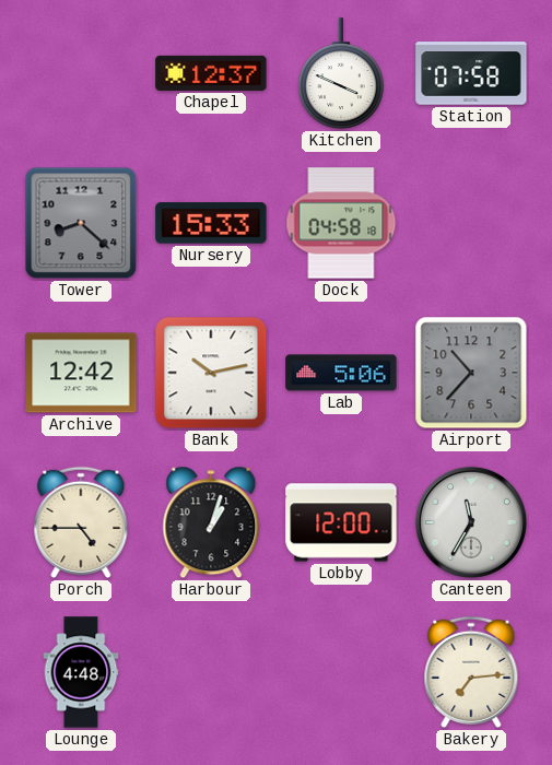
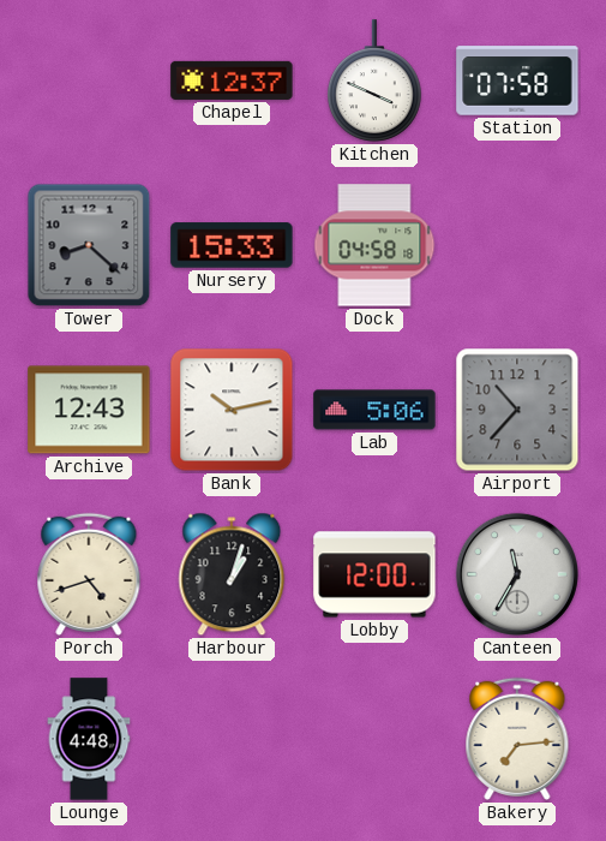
Archive: 12:42 -> 12:43 (89, 410)
Porch: 4:45 -> 4:42 (89, 574)
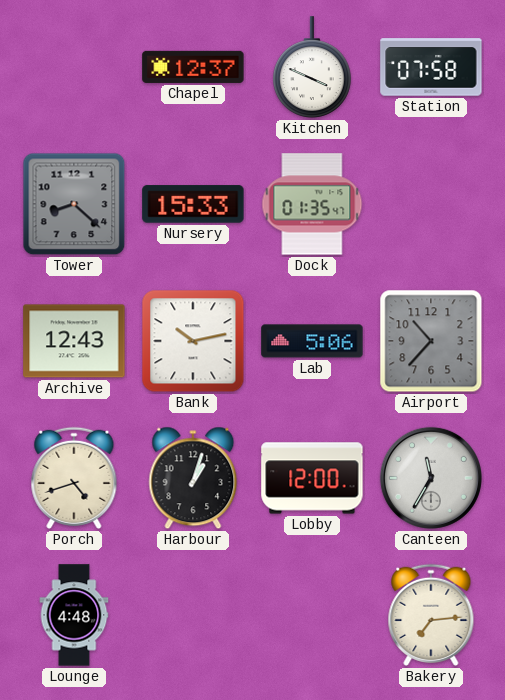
Dock: 04:58 -> 01:35 (312, 204)
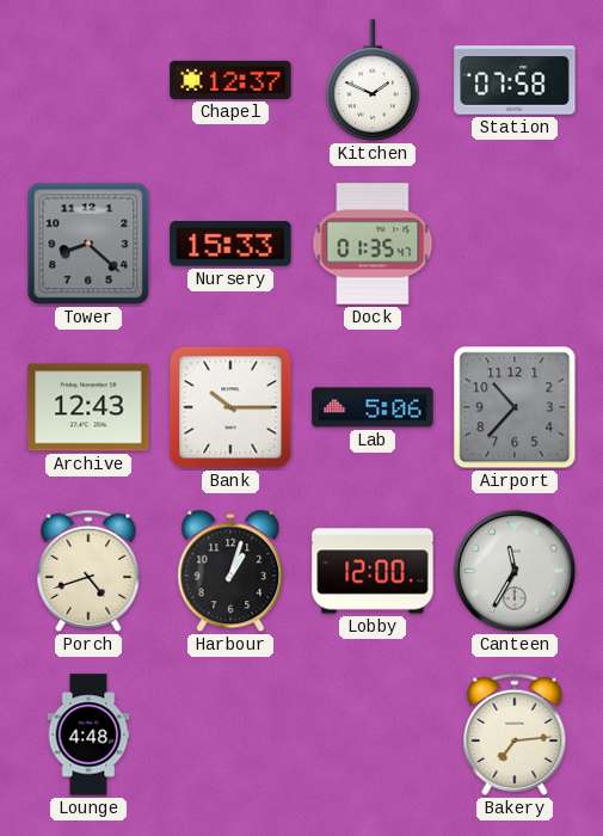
Kitchen: 3:49 -> 1:49 (374, 80)
Bank: 10:13 -> 10:15 (230, 407)
